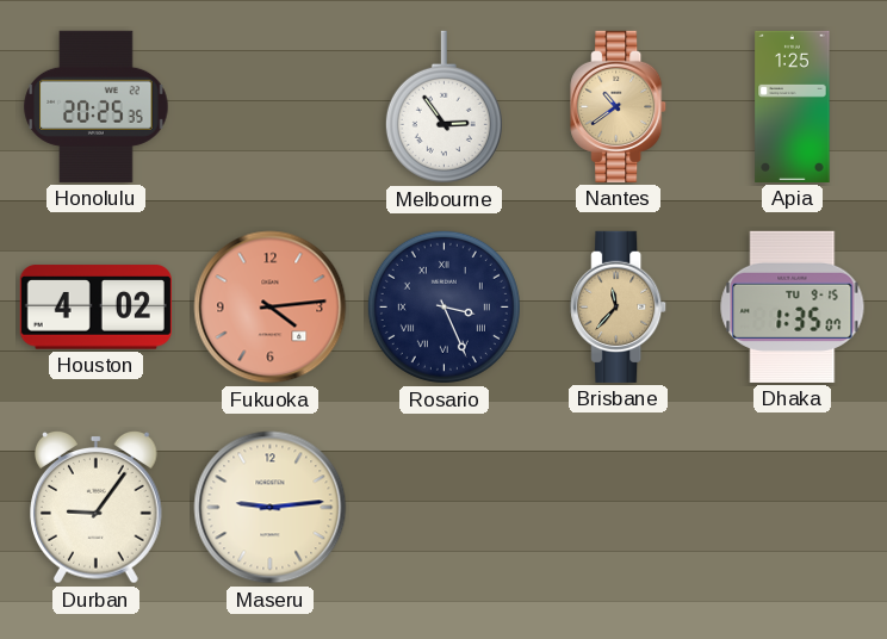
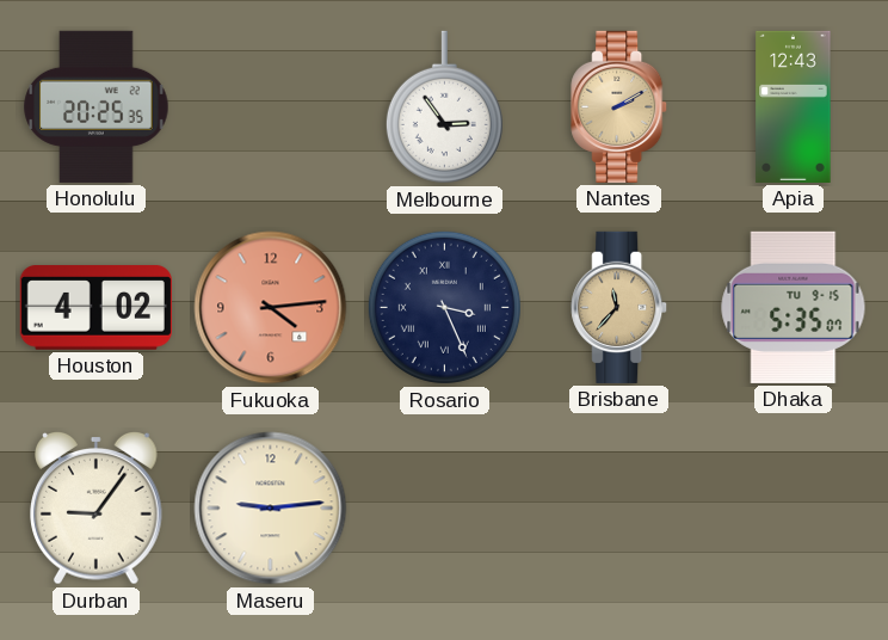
Nantes: 10:39 -> 2:10 (619, 106)
Apia: 1:25 -> 12:43 (794, 106)
Dhaka: 1:35 -> 5:35 (794, 307)
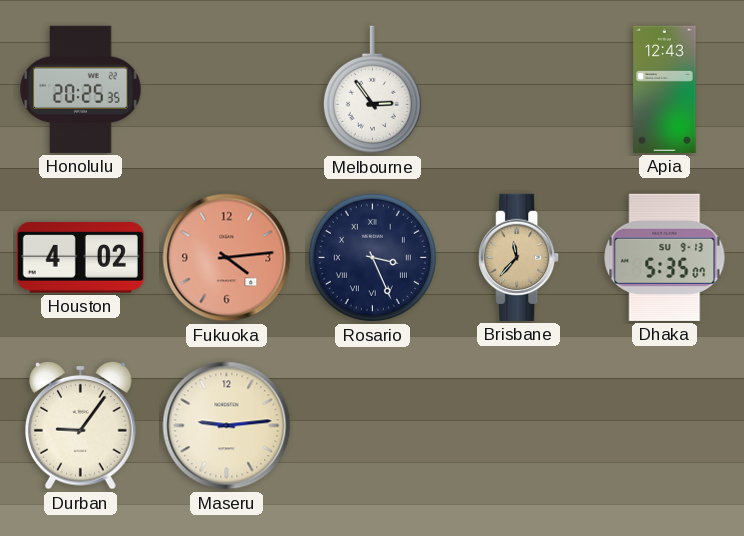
Nantes: 2:10 -> none (619, 106)
Dhaka date: TU 9-15 -> SU 9-13 (665, 257)
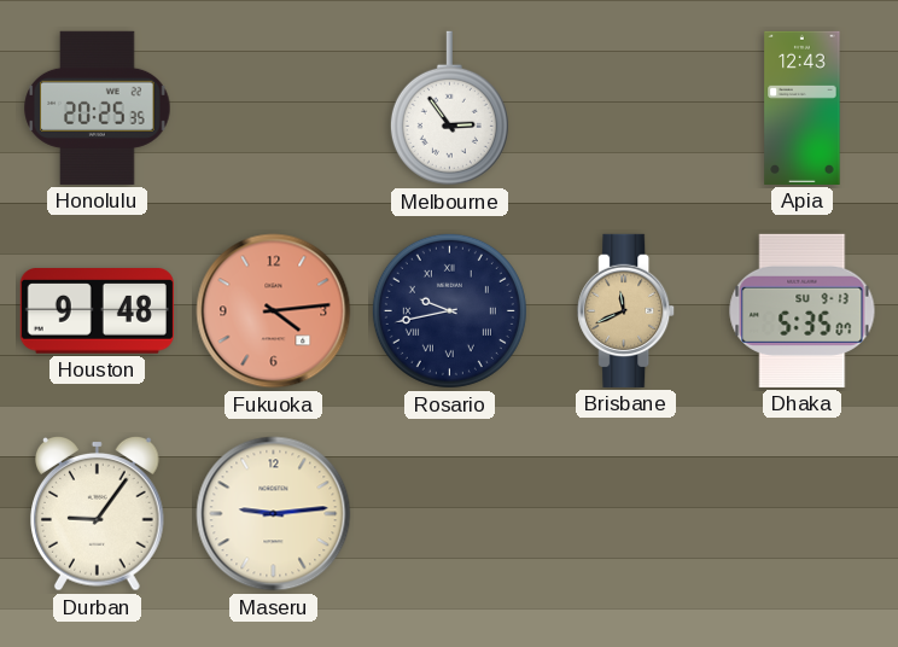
Houston: 4:02 -> 9:48 (97, 311)
Rosario: 3:26 -> 9:43 (449, 310)
Brisbane: 11:37 -> 11:41 (626, 310)
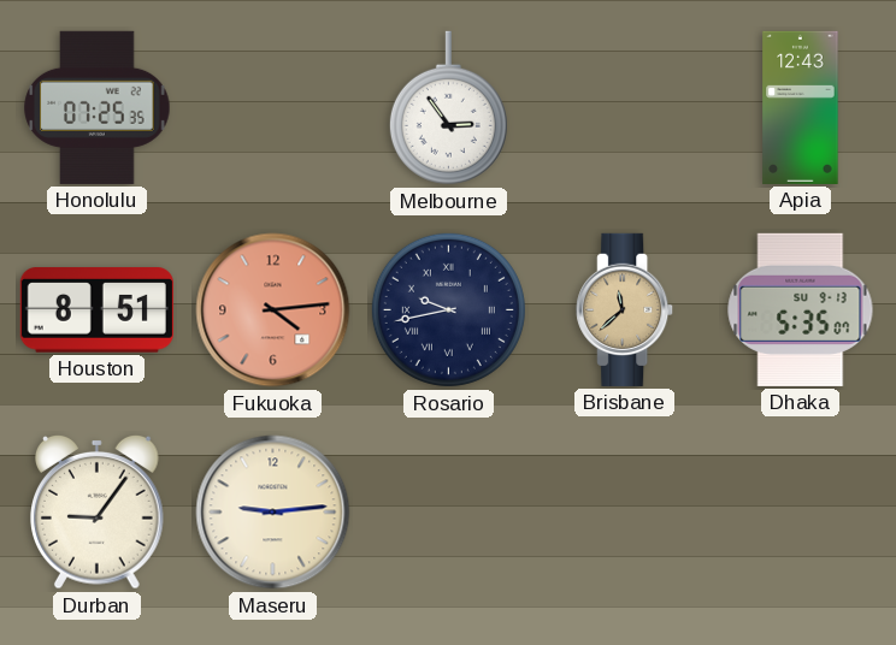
Honolulu: 20:25 -> 07:25 (98, 107)
Houston: 9:48 -> 8:51 (96, 310)
Brisbane: 11:41 -> 11:38 (625, 309)
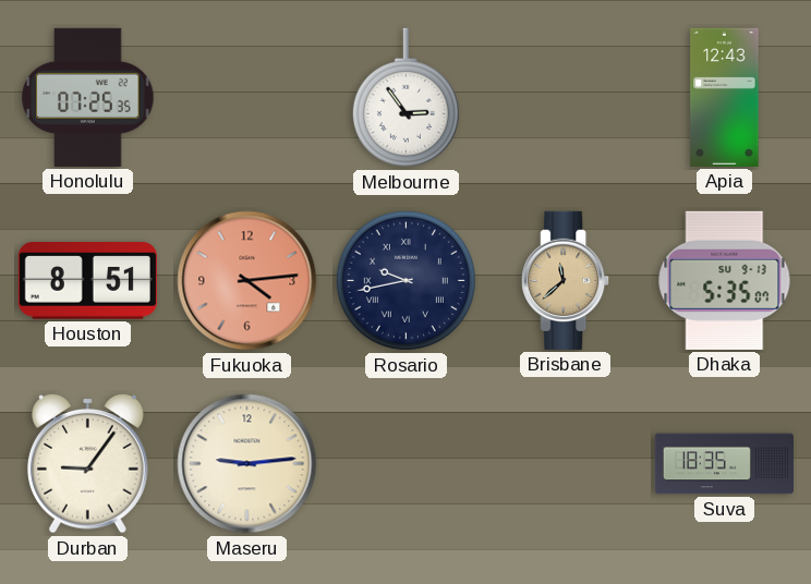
Suva: none -> 18:35 (724, 464)
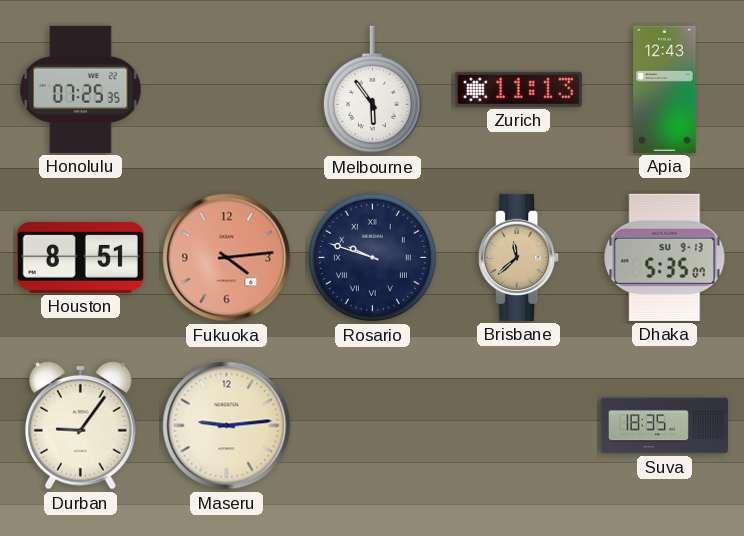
Melbourne: 2:54 -> 5:54 (372, 90)
Zurich: none -> 11:13 (518, 89)
Rosario: 9:43 -> 9:48 (372, 257)
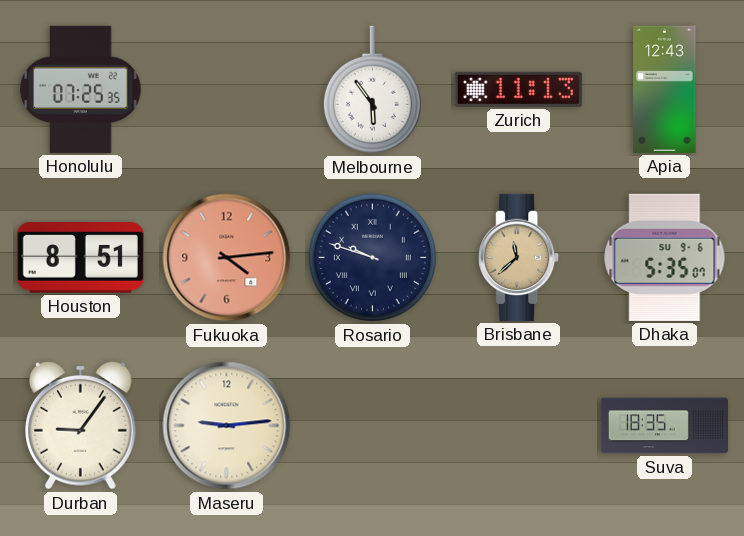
Dhaka date: SU 9-13 -> SU 9-6 (665, 257)
